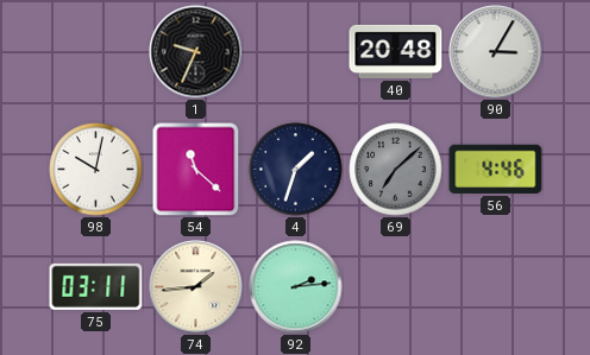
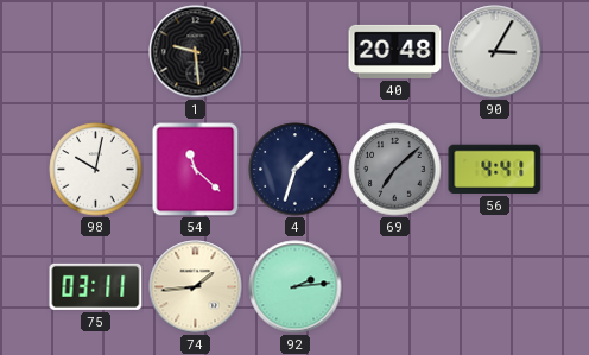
1: 9:34 -> 9:29 (196, 52)
56: 4:46 -> 4:41 (495, 169)
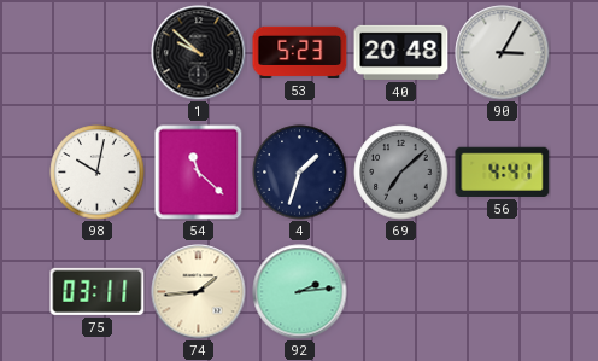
1: 9:29 -> 9:52 (199, 53)
53: none -> 5:23 (300, 52)
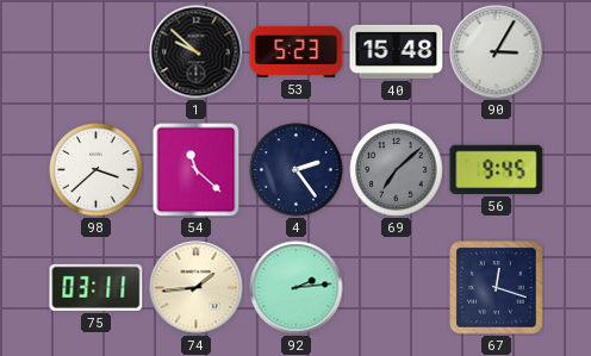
40: 20:48 -> 15:48 (397, 51)
98: 10:02 -> 3:38 (97, 170)
4: 1:33 -> 2:24 (297, 170)
56: 4:41 -> 9:45 (497, 169)
67: none -> 12:18 (497, 288)
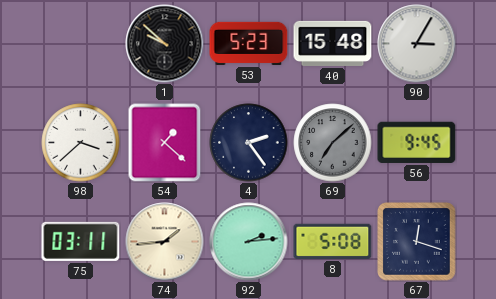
54: 11:22 -> 1:22 (165, 143)
8: none -> 5:08 (333, 241)
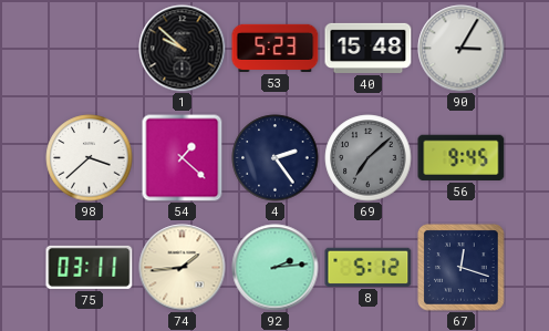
8: 5:08 -> 5:12 (369, 267)
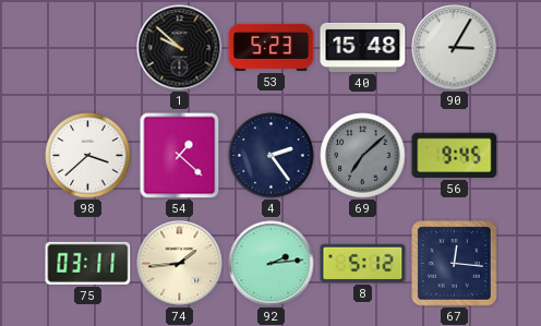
67: 12:18 -> 12:16 (455, 264)
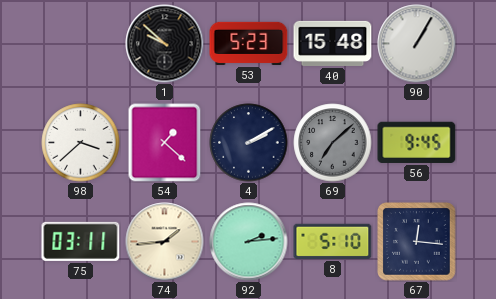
90: 3:05 -> 1:05 (417, 44)
4: 2:24 -> 2:10 (249, 143)
8: 5:12 -> 5:10 (333, 241)
